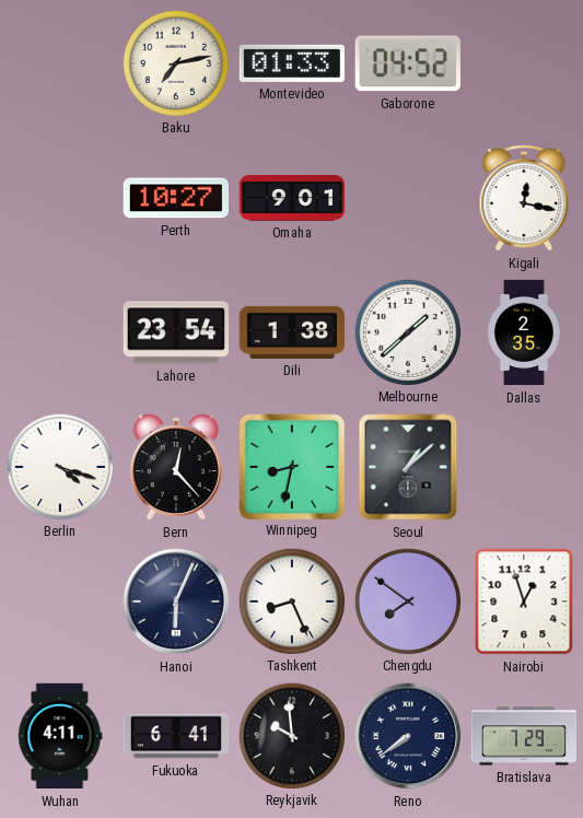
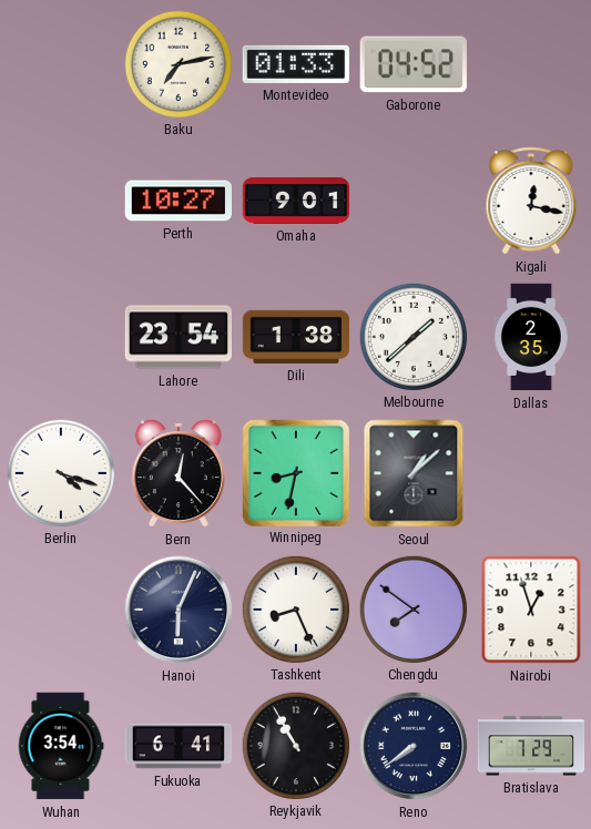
Wuhan: 4:11 -> 3:54 (61, 746)
Reykjavik: 9:59 -> 10:55 (295, 745)
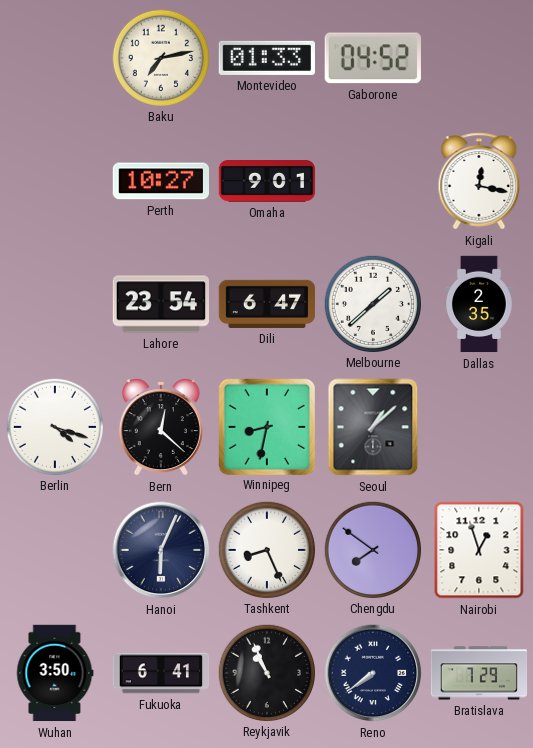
Dili: 1:38 -> 6:47 (267, 304)
Bern: 12:23 -> 12:22 (161, 427)
Wuhan: 3:54 -> 3:50 (55, 673)
Reykjavik: 10:55 -> 10:56 (266, 672)
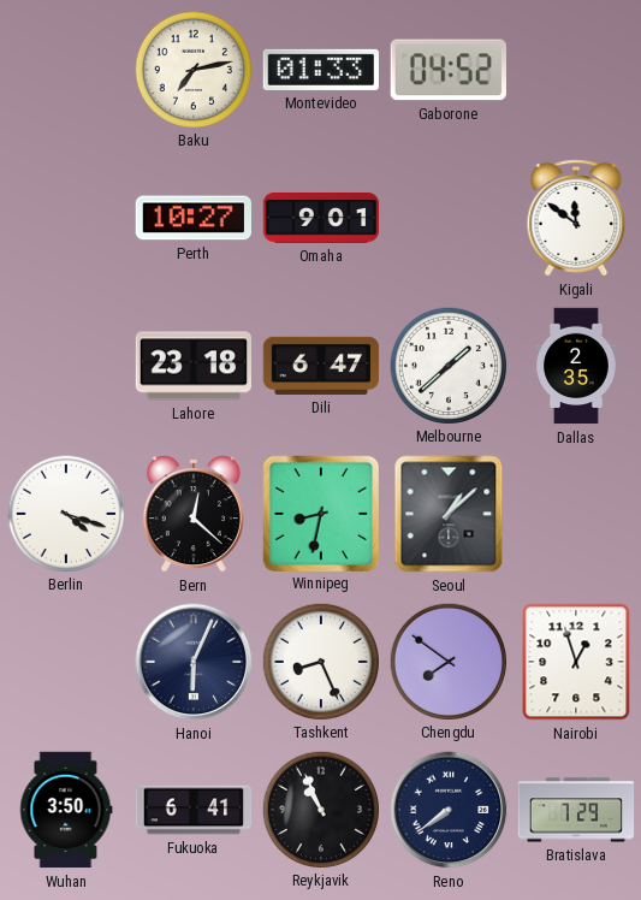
Kigali: 12:17 -> 11:51 (576, 218)
Lahore: 23:54 -> 23:18 (192, 366)
